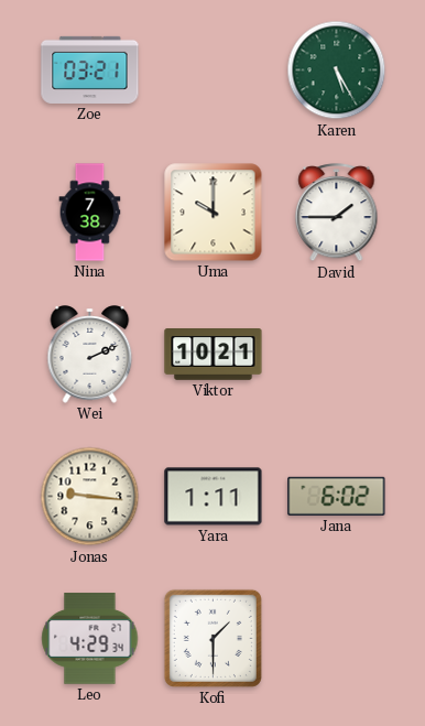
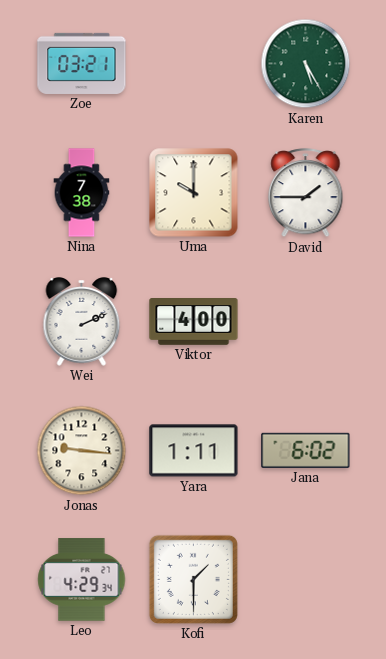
Viktor: 10:21 -> 4:00 (194, 322)
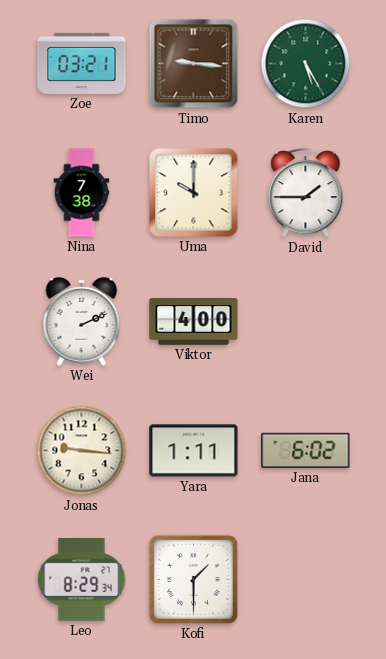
Timo: none -> 9:16 (194, 64)
Leo: 4:29 -> 8:29 (82, 580)
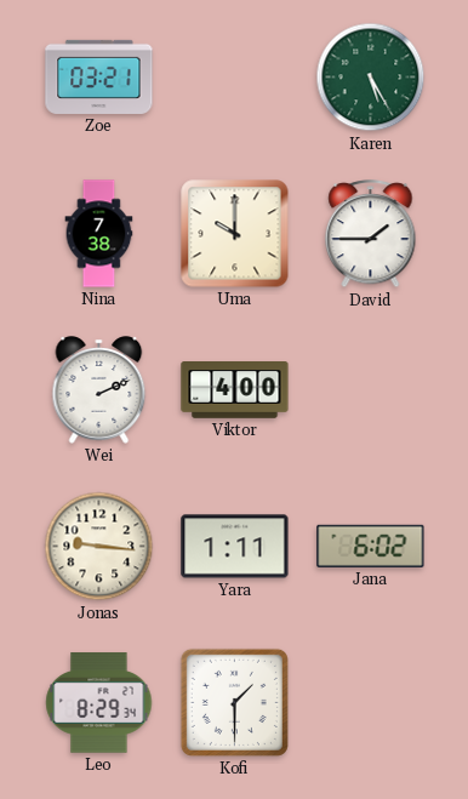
Timo: 9:16 -> none (194, 64)
